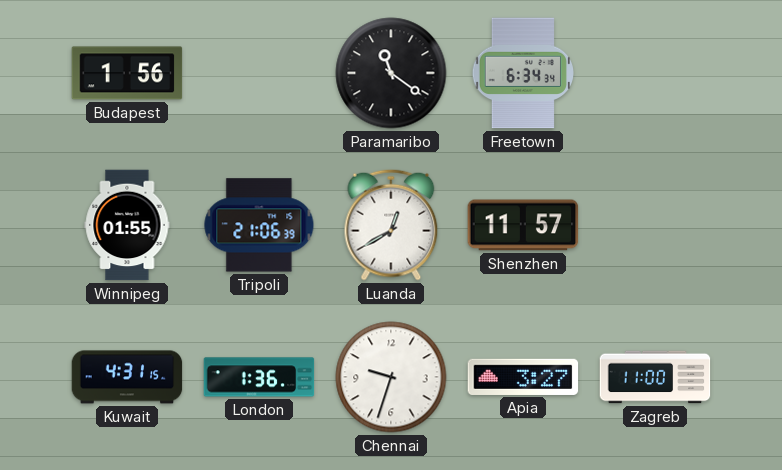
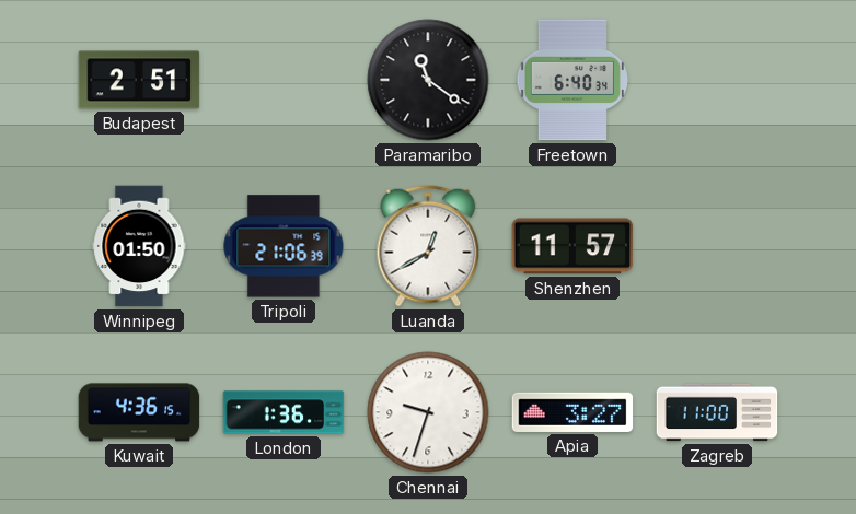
Budapest: 1:56 -> 2:51 (139, 80)
Freetown: 6:34 -> 6:40 (571, 80)
Winnipeg: 01:55 -> 01:50 (139, 246)
Kuwait: 4:31 -> 4:36 (139, 412)
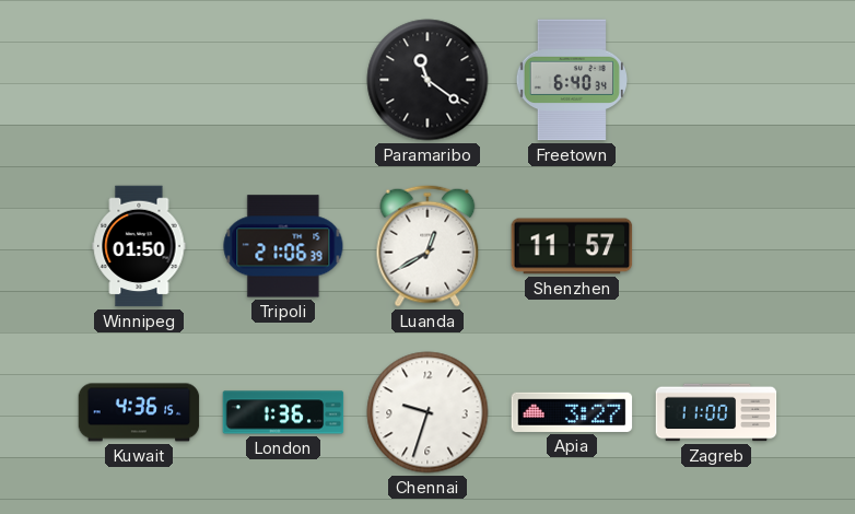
Budapest: 2:51 -> none (139, 80)
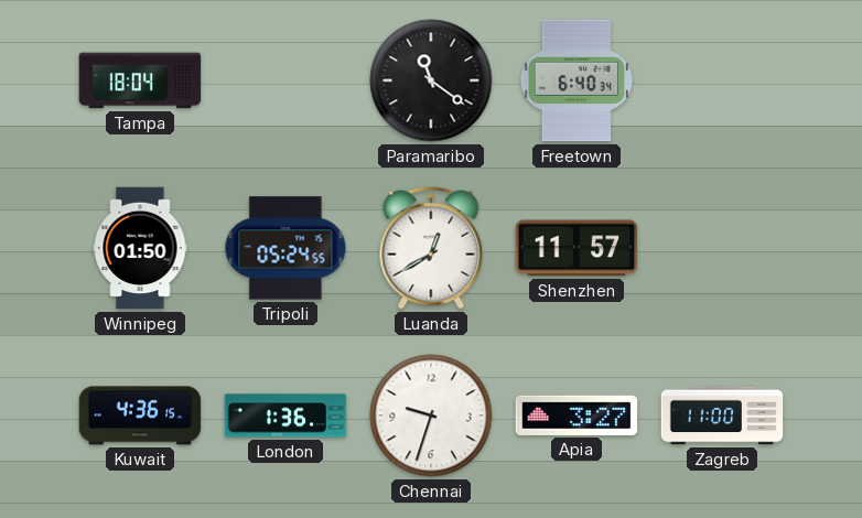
Tampa: none -> 18:04 (140, 80)
Tripoli: 21:06 -> 05:24 (285, 248)
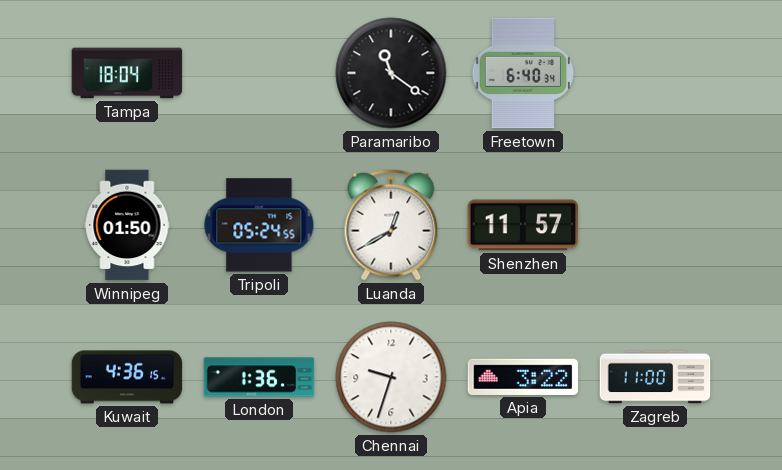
Apia: 3:27 -> 3:22 (523, 377)
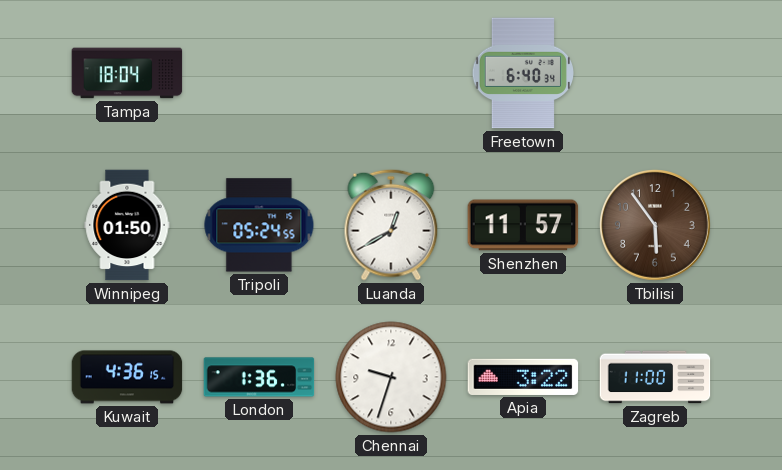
Paramaribo: 11:21 -> none (391, 73)
Tbilisi: none -> 5:54 (656, 226)
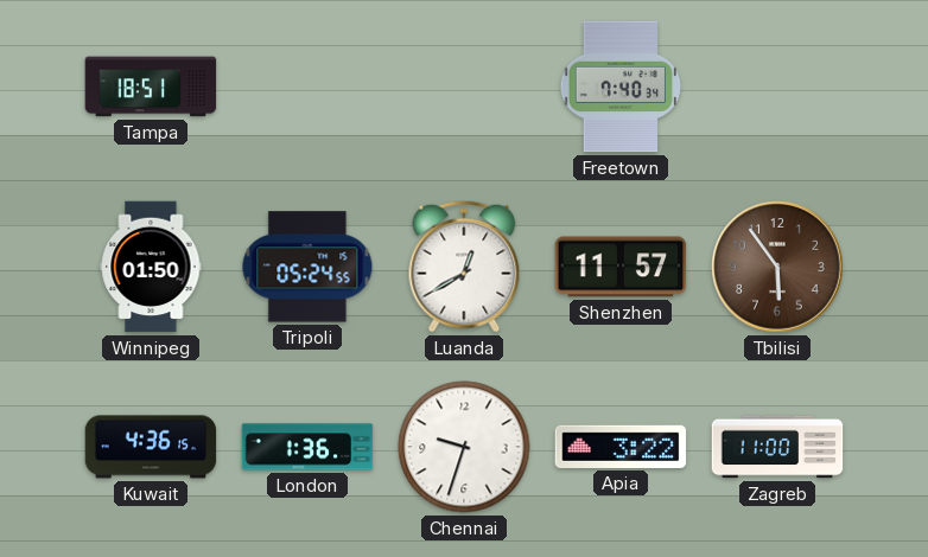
Tampa: 18:04 -> 18:51 (151, 87)
Freetown: 6:40 -> 7:40 (619, 87)
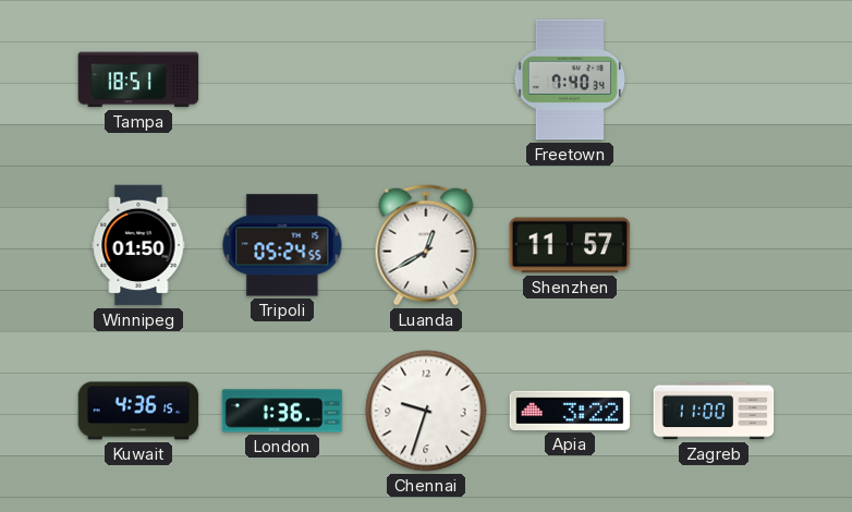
Tbilisi: 5:54 -> none (778, 268)
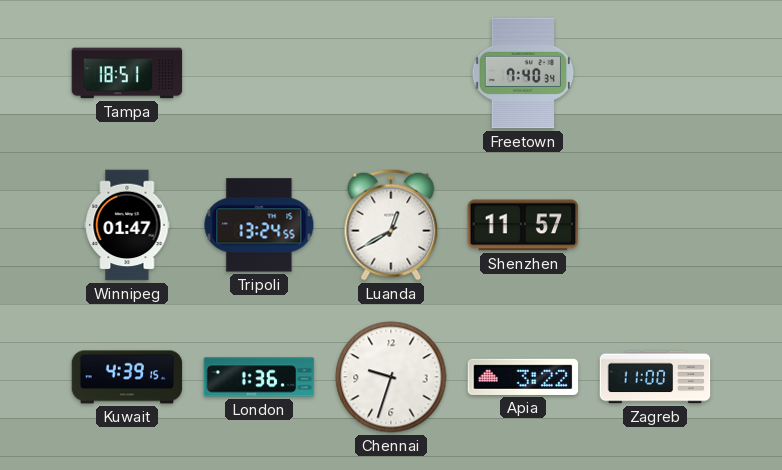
Winnipeg: 01:50 -> 01:47 (127, 225)
Tripoli: 05:24 -> 13:24 (259, 225)
Kuwait: 4:36 -> 4:39 (127, 377)
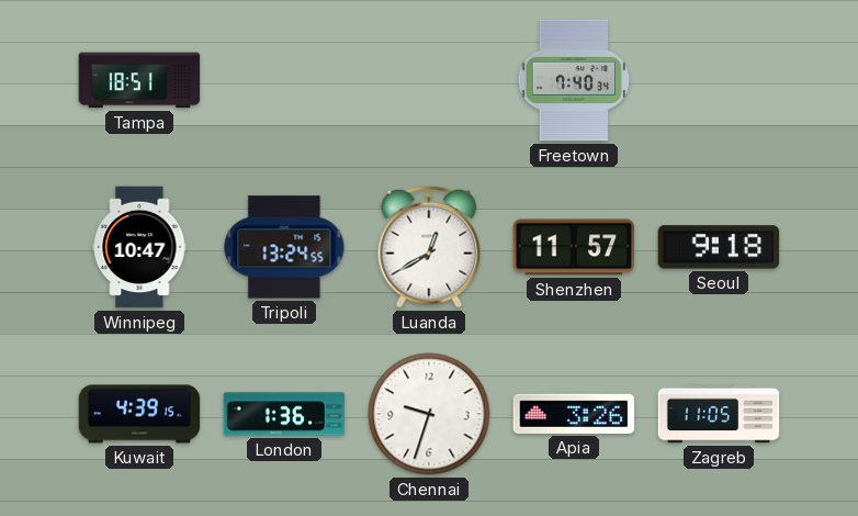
Winnipeg: 01:47 -> 10:47 (139, 247)
Seoul: none -> 9:18 (719, 247)
Apia: 3:22 -> 3:26 (574, 414)
Zagreb: 11:00 -> 11:05 (719, 414)
